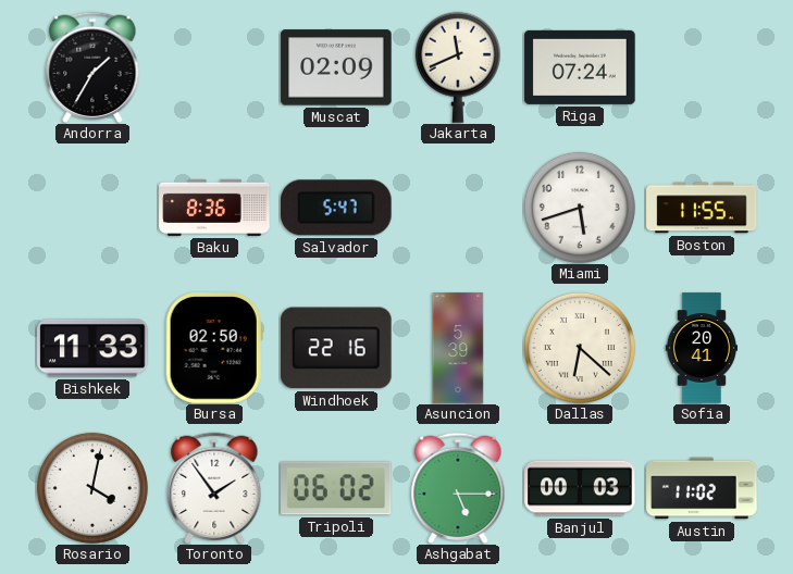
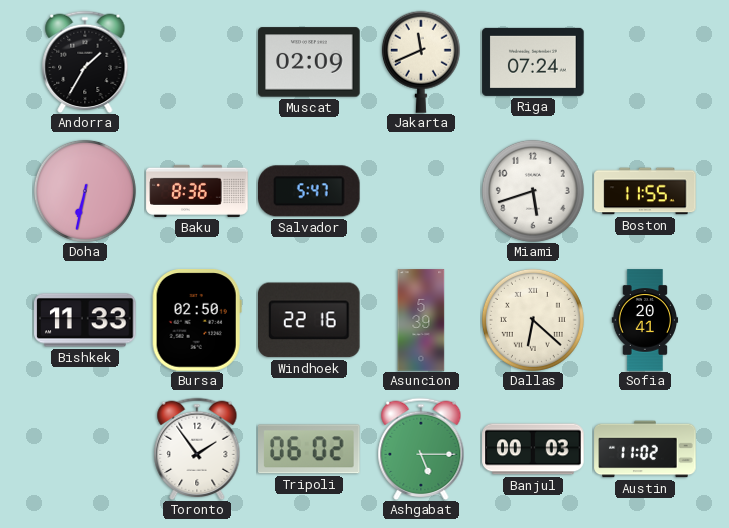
Doha: none -> 6:32 (85, 191)
Rosario: 4:02 -> none (92, 488)
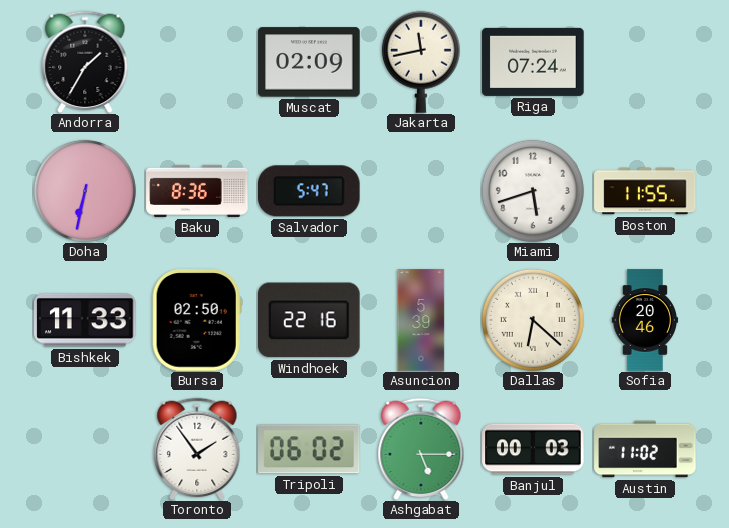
Jakarta: 11:41 -> 11:43 (421, 62)
Sofia: 20:41 -> 20:46 (645, 320)
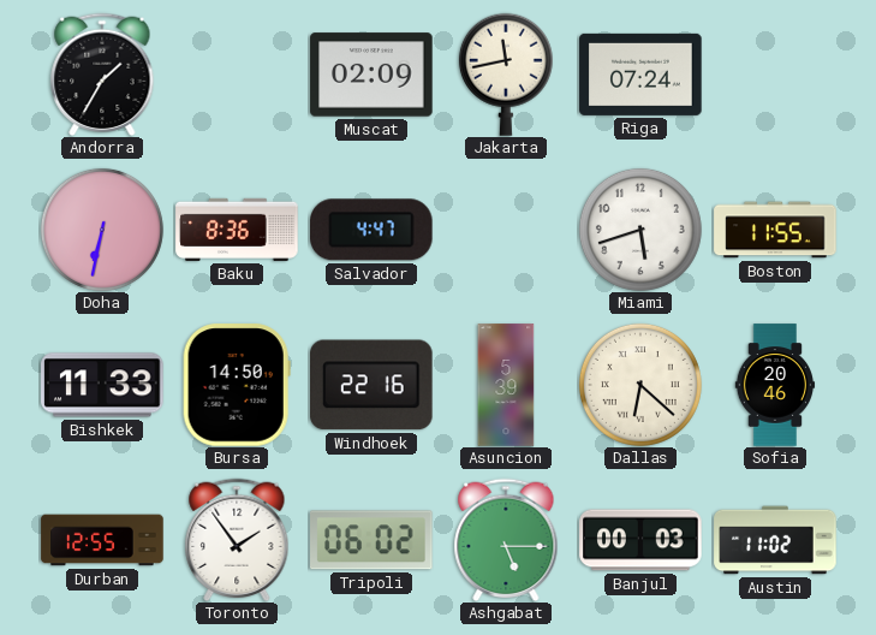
Salvador: 5:47 -> 4:47 (373, 230)
Bursa: 02:50 -> 14:50 (237, 385)
Durban: none -> 12:55 (102, 540)
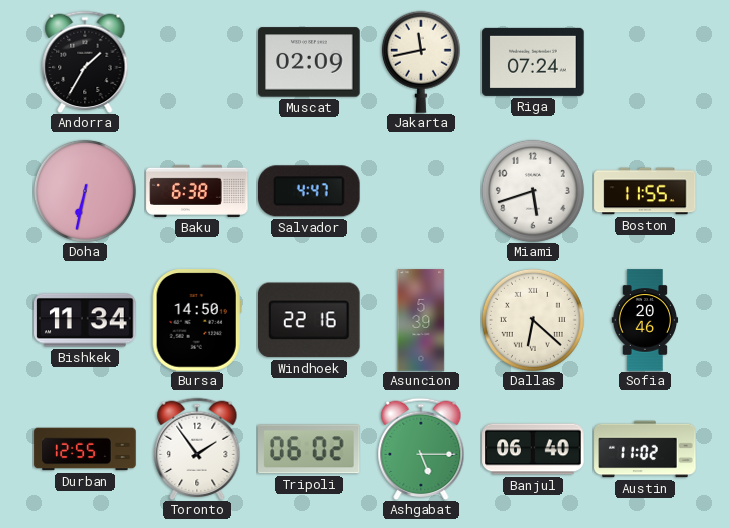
Baku: 8:36 -> 6:38 (197, 191)
Bishkek: 11:33 -> 11:34 (85, 320)
Banjul: 00:03 -> 06:40 (533, 449)
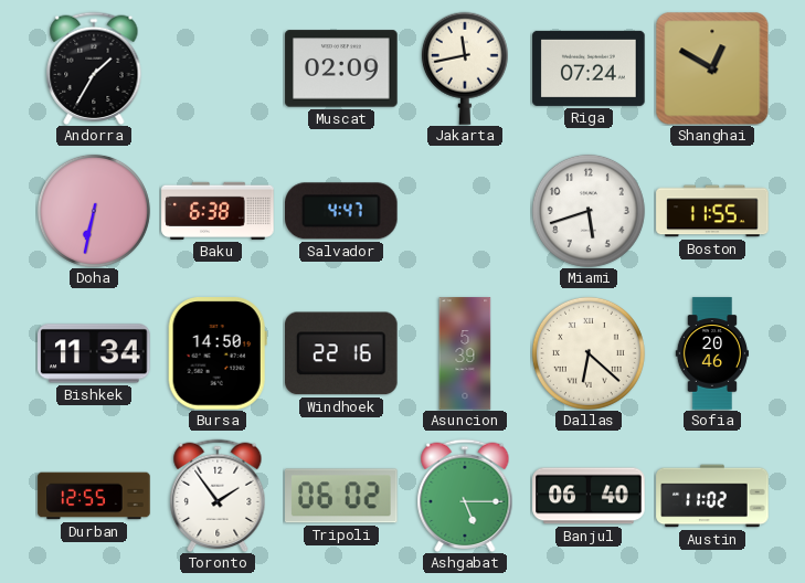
Shanghai: none -> 12:50 (712, 68)
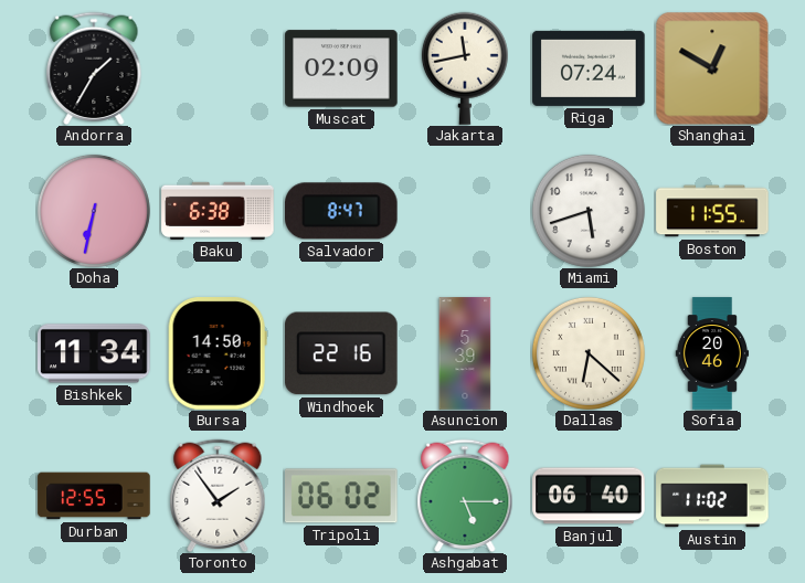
Salvador: 4:47 -> 8:47 (342, 211)
